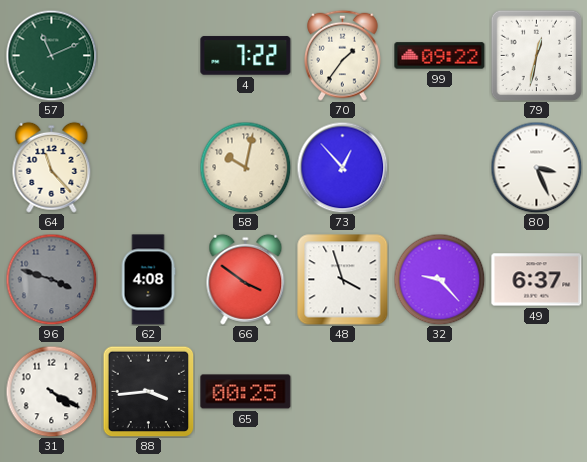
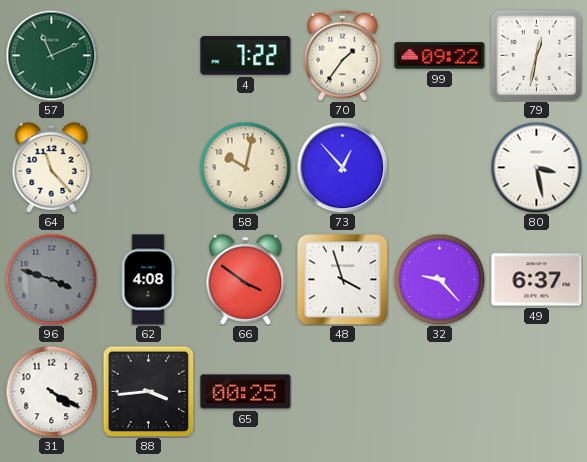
80: 3:26 -> 3:28 (536, 167)
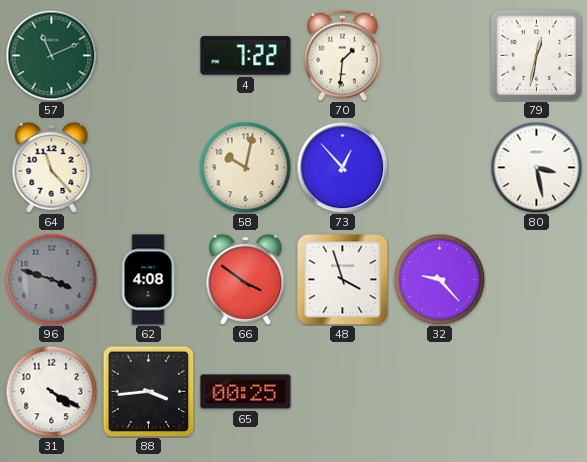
70: 1:36 -> 1:31 (343, 55)
99: 09:22 -> none (440, 56)
49: 6:37 -> none (537, 280)
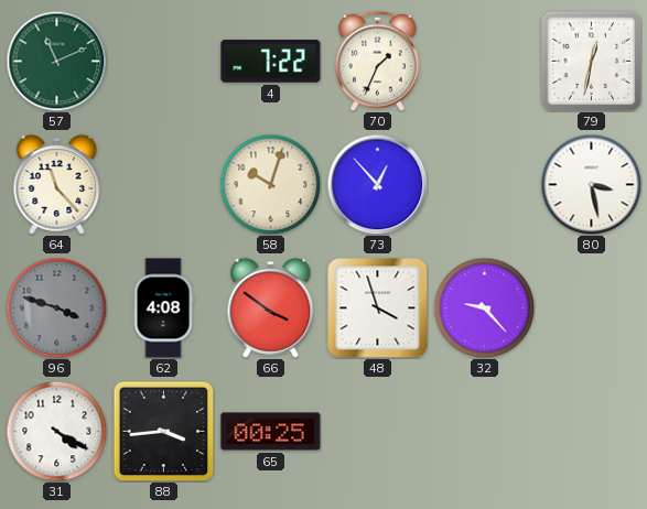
70: 1:31 -> 1:34 (378, 61)
58: 10:02 -> 10:03 (270, 184)
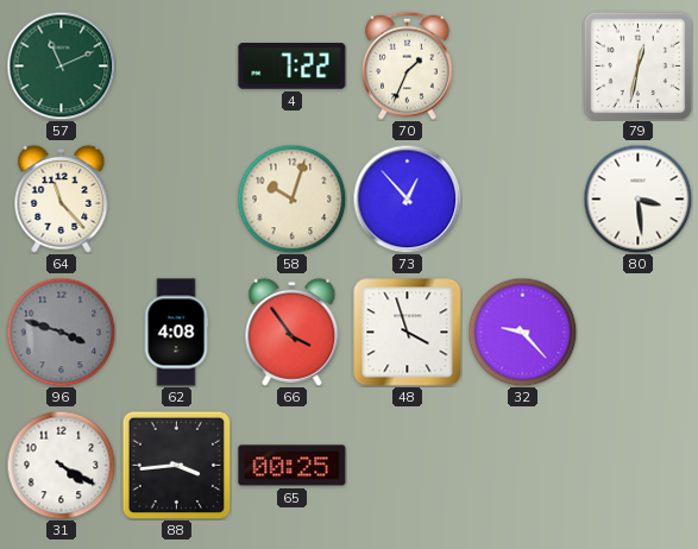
80: 3:28 -> 3:29 (637, 198)
66: 3:51 -> 3:54 (293, 332)
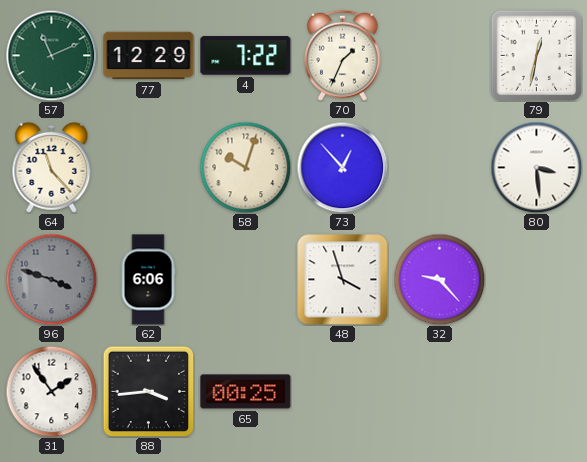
77: none -> 12:29 (149, 56)
62: 4:08 -> 6:06 (148, 280)
66: 3:54 -> none (293, 332)
31: 4:20 -> 1:54 (51, 391)
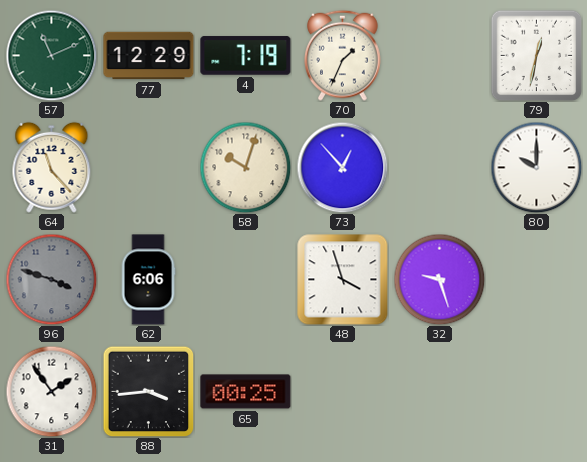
4: 7:22 -> 7:19 (246, 56)
80: 3:29 -> 10:00 (536, 167)
32: 9:23 -> 9:27 (439, 279)
